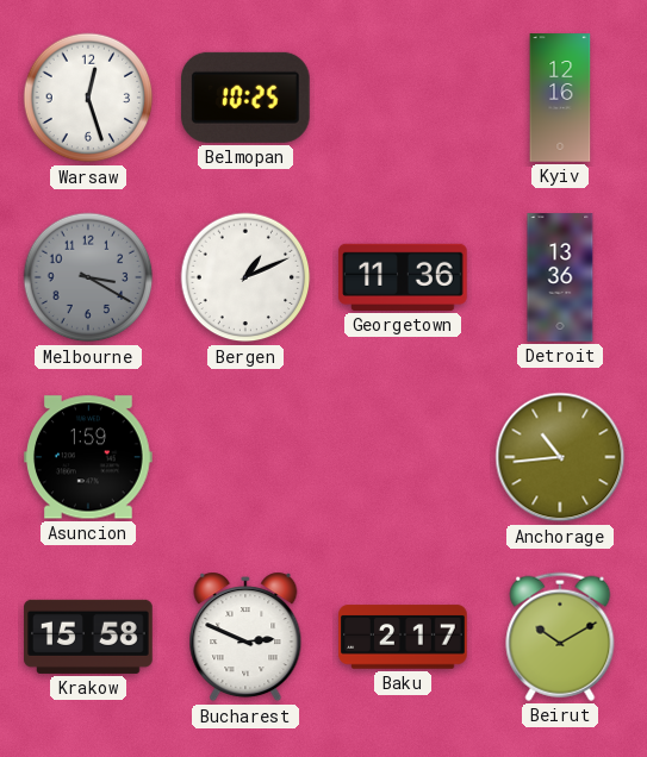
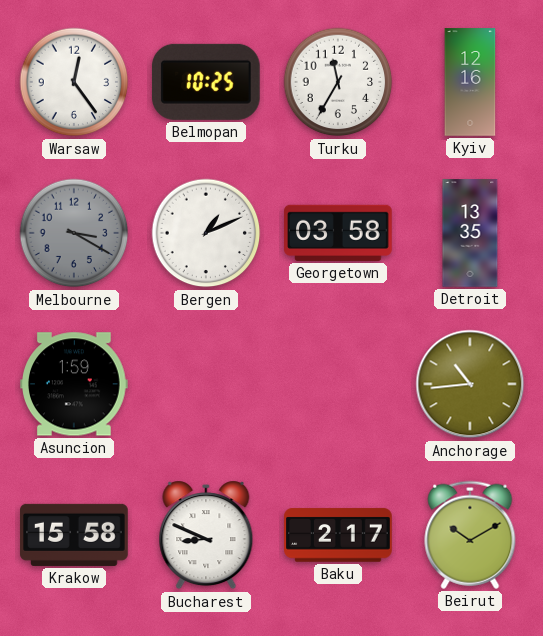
Warsaw: 12:27 -> 12:24 (74, 82)
Turku: none -> 11:35 (338, 82)
Georgetown: 11:36 -> 03:58 (338, 233)
Detroit: 13:36 -> 13:35 (470, 233)
Bucharest: 2:49 -> 8:49 (206, 535)
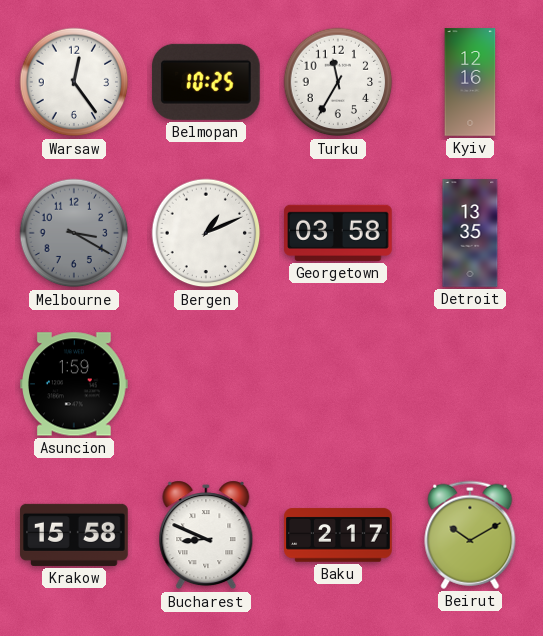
Anchorage: 10:44 -> none (470, 384)
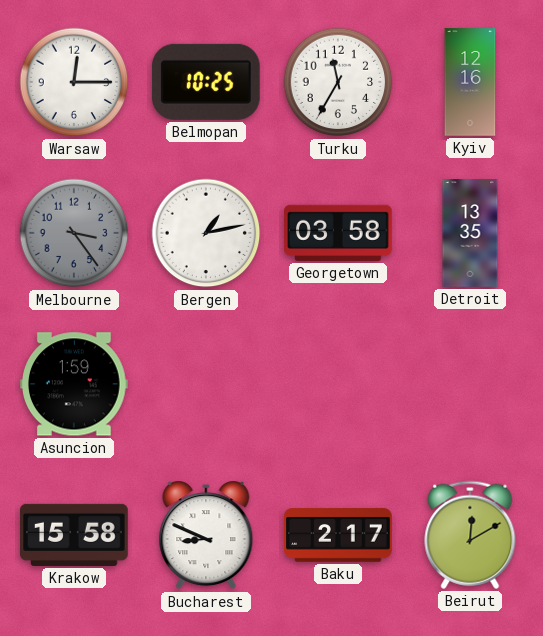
Warsaw: 12:24 -> 12:15 (74, 82)
Melbourne: 3:20 -> 3:24 (74, 233)
Bergen: 1:11 -> 1:13 (206, 233)
Beirut: 10:10 -> 12:10 (470, 535)
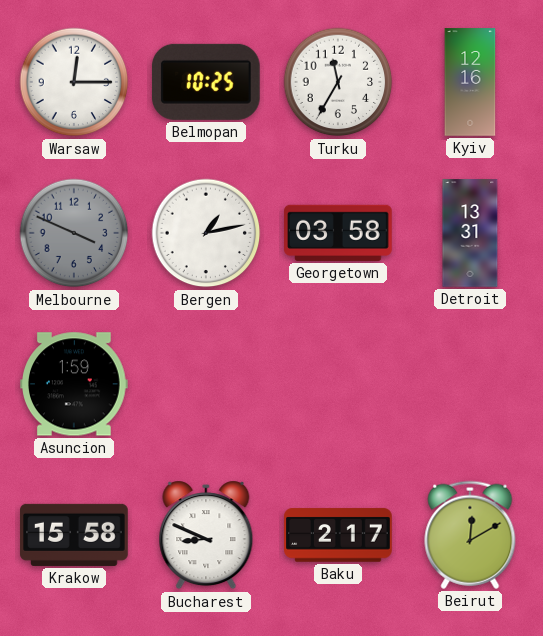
Melbourne: 3:24 -> 3:49 (74, 233)
Detroit: 13:35 -> 13:31 (470, 233)
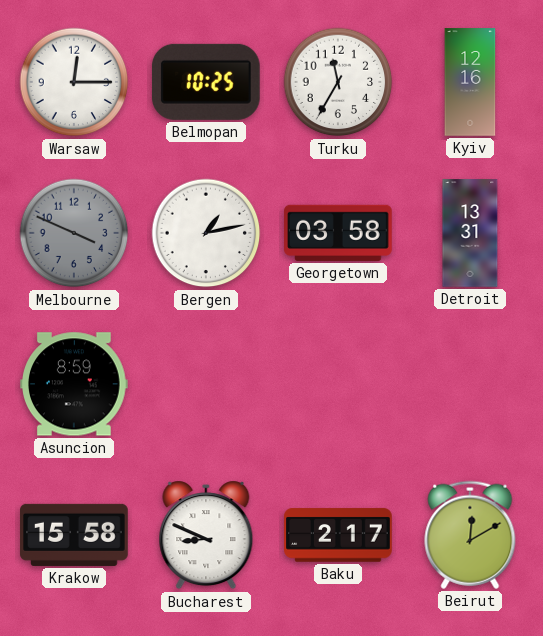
Asuncion: 1:59 -> 8:59 (75, 384)
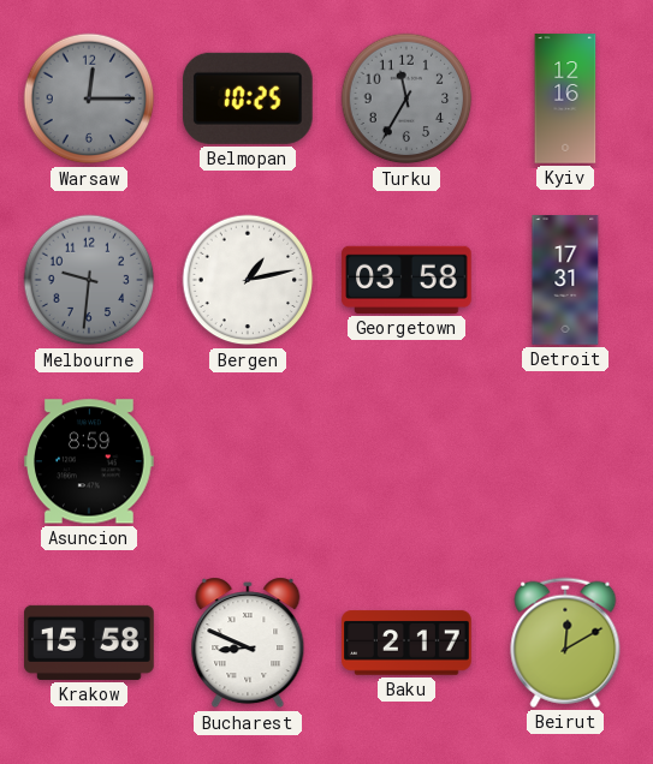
Warsaw dial: white -> grey (89, 99)
Turku dial: white -> grey (406, 99)
Melbourne: 3:49 -> 9:31 (89, 280)
Detroit: 13:31 -> 17:31 (565, 280)
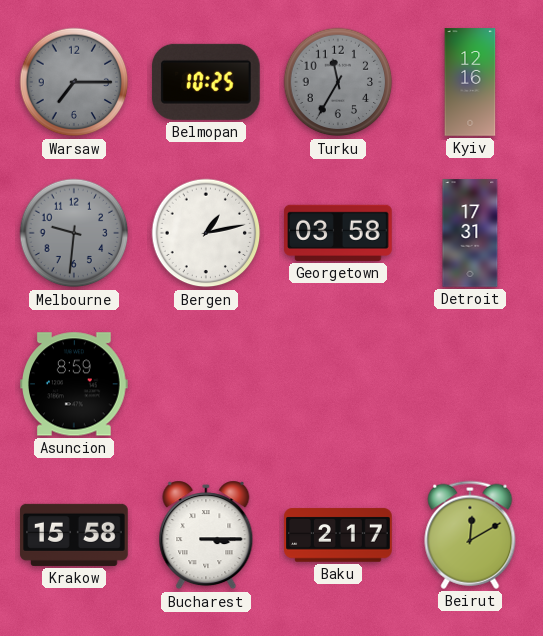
Warsaw: 12:15 -> 7:15 (74, 82)
Bucharest: 8:49 -> 3:15 (206, 535)
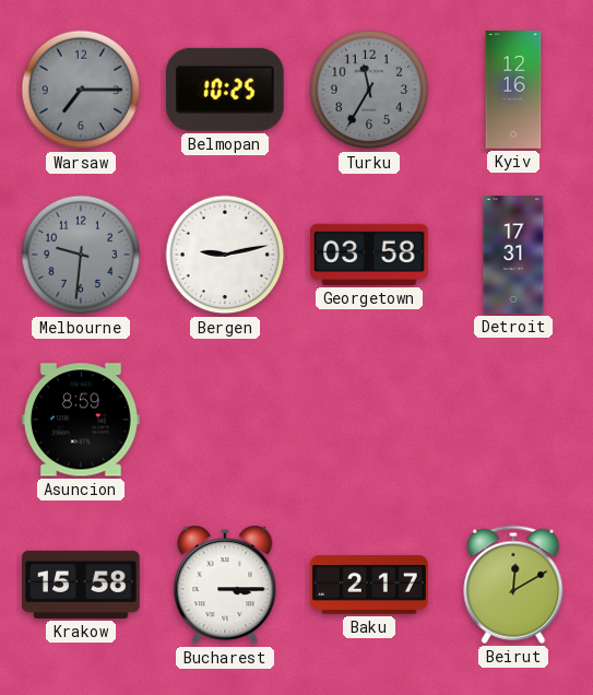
Bergen: 1:13 -> 9:13 (225, 255)
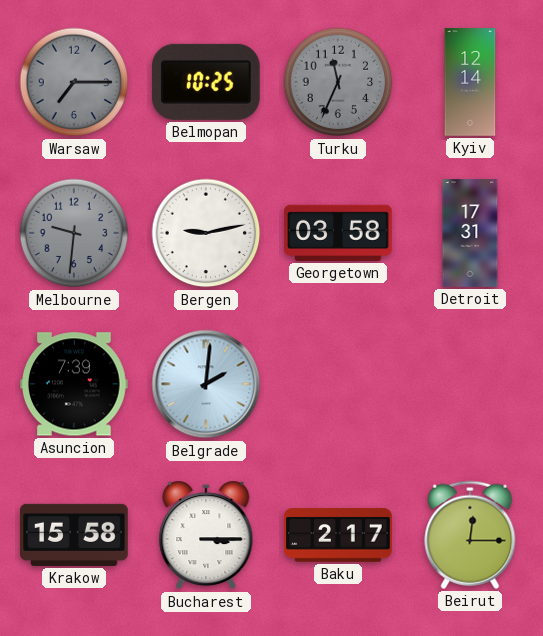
Turku: 11:35 -> 11:34 (338, 82)
Kyiv: 12:16 -> 12:14 (470, 82)
Asuncion: 8:59 -> 7:39 (75, 384)
Belgrade: none -> 2:01 (206, 384)
Beirut: 12:10 -> 12:15 (470, 535)
